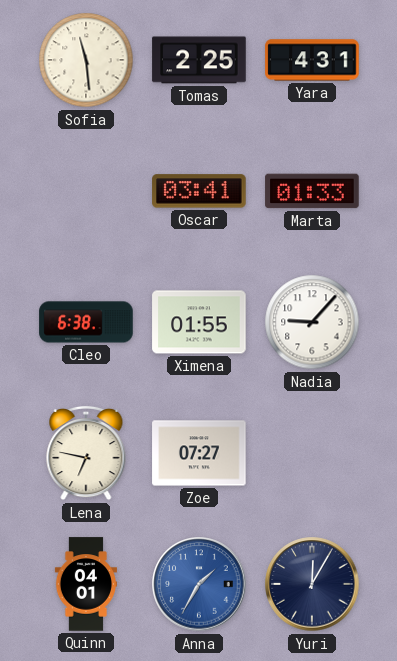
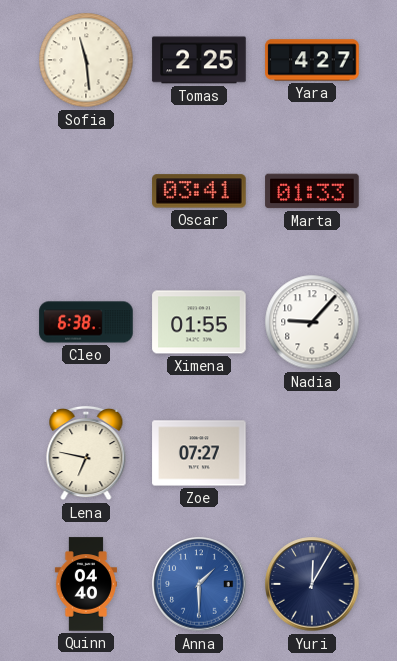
Yara: 4:31 -> 4:27 (312, 60)
Quinn: 04:01 -> 04:40 (85, 584)
Anna: 1:35 -> 1:30 (199, 584)
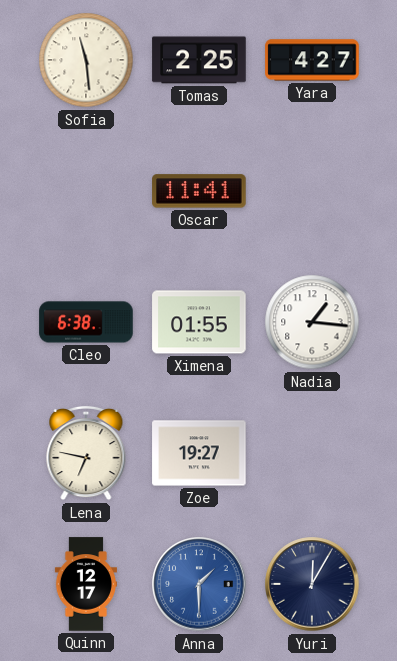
Oscar: 03:41 -> 11:41 (199, 191)
Marta: 01:33 -> none (312, 191)
Nadia: 9:07 -> 1:16 (312, 322)
Zoe: 07:27 -> 19:27 (199, 453)
Quinn: 04:40 -> 12:17 (85, 584)
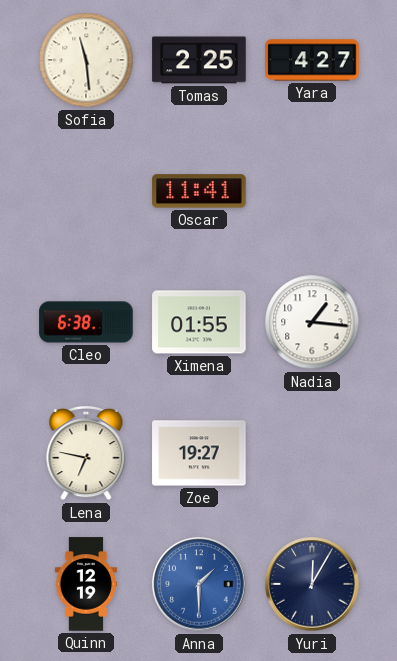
Quinn: 12:17 -> 12:19 (85, 584)
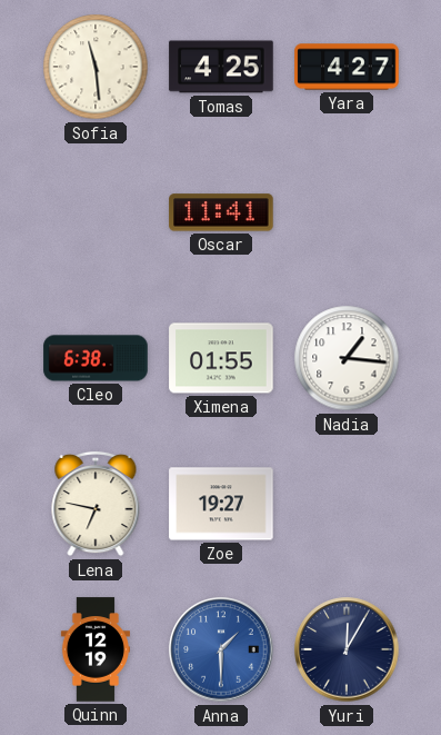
Tomas: 2:25 -> 4:25 (221, 67)
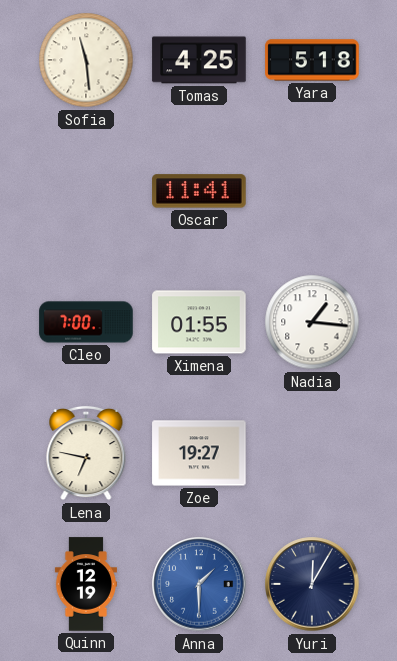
Yara: 4:27 -> 5:18 (312, 60)
Cleo: 6:38 -> 7:00 (86, 322)
